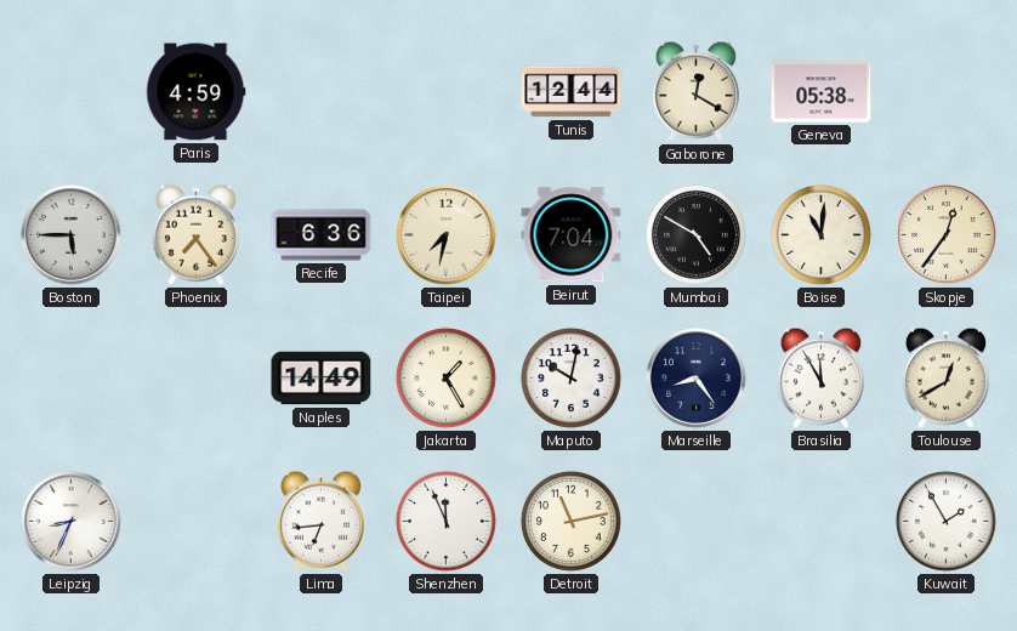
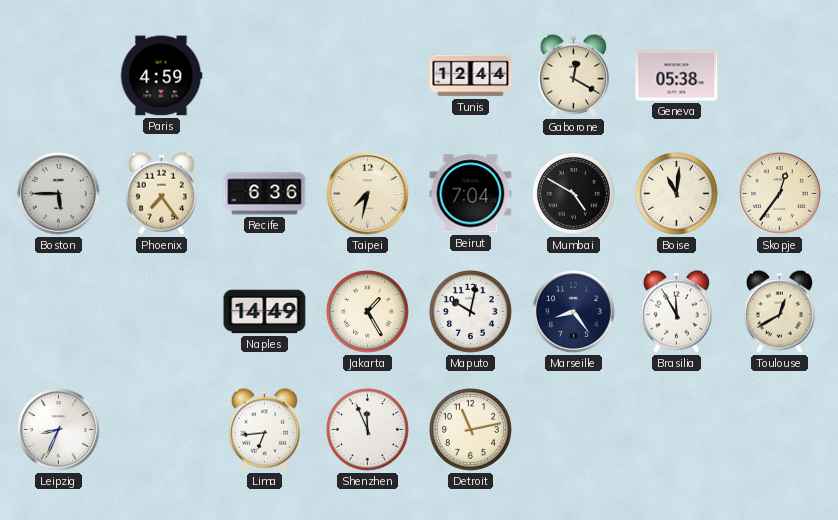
Kuwait: 1:55 -> none (945, 521)
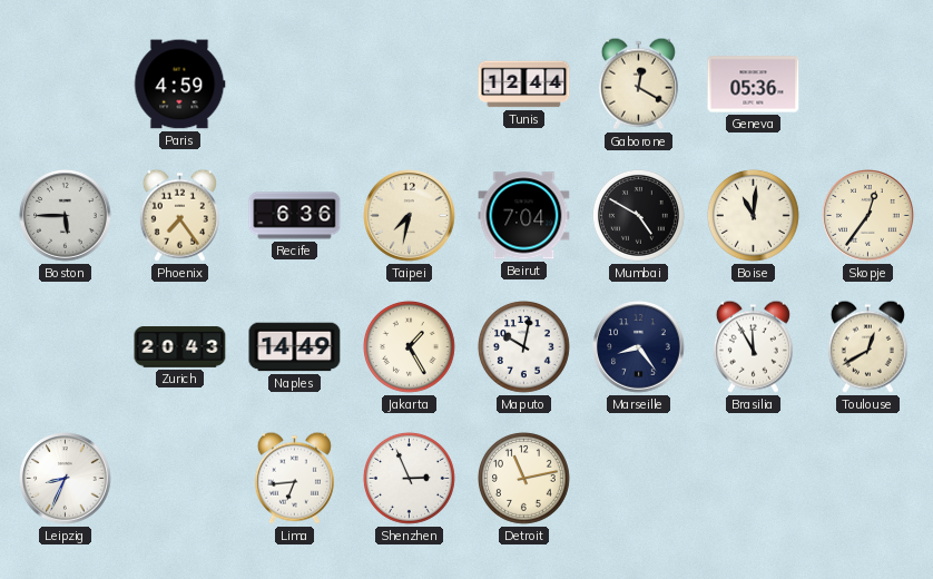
Geneva: 05:38 -> 05:36 (754, 85)
Zurich: none -> 20:43 (180, 347)
Shenzhen: 11:56 -> 2:56 (409, 478)
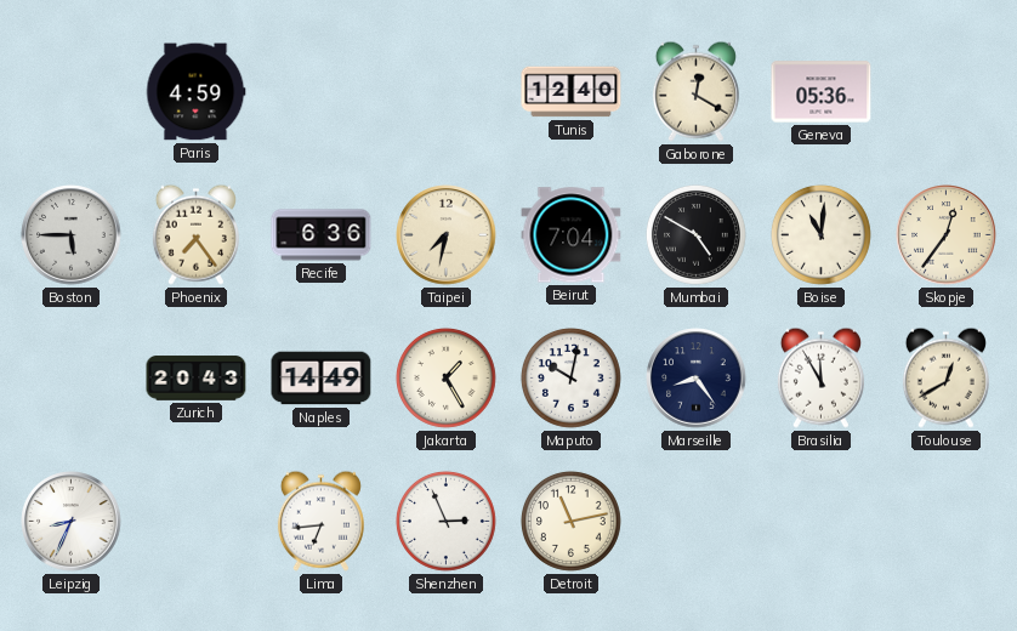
Tunis: 12:44 -> 12:40 (572, 92)
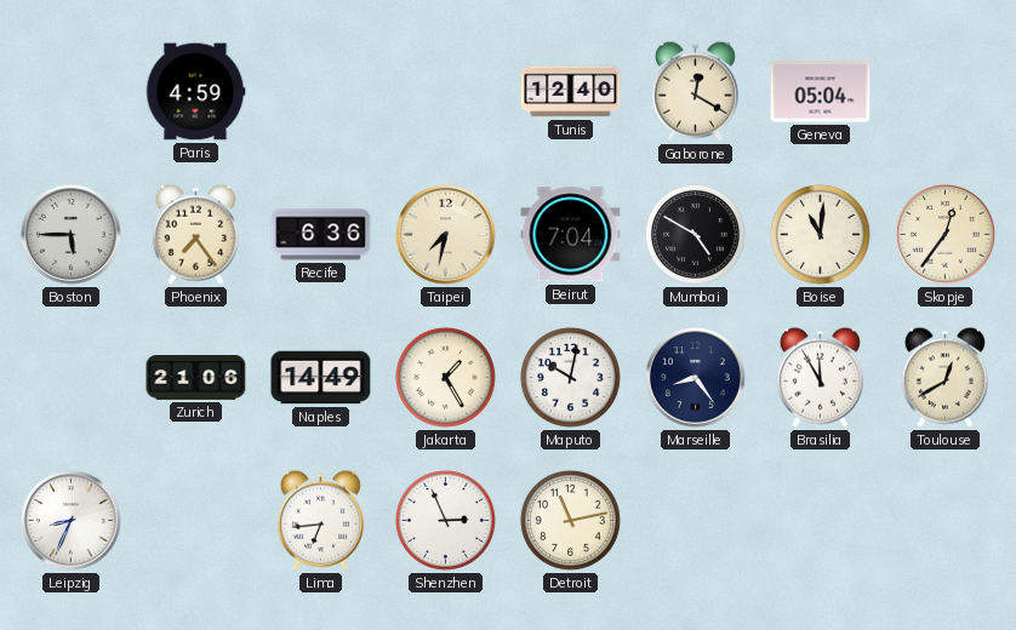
Geneva: 05:36 -> 05:04 (821, 92)
Zurich: 20:43 -> 21:06 (196, 378)
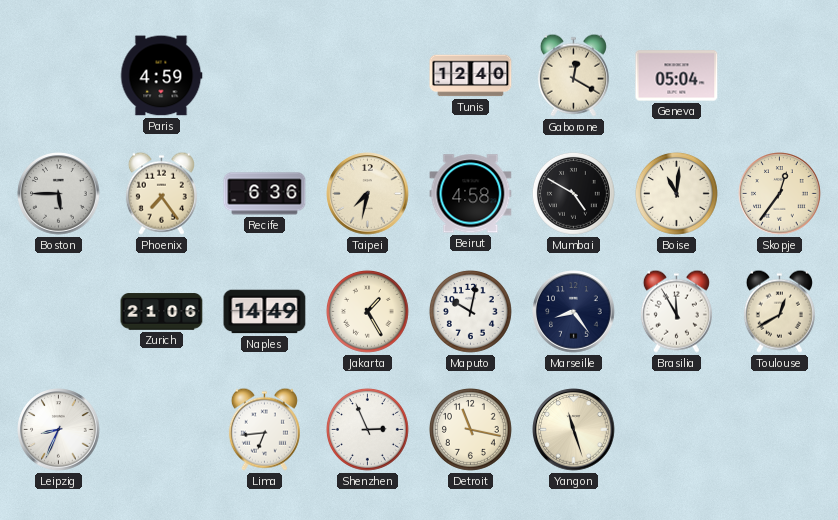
Beirut: 7:04 -> 4:58 (471, 194)
Detroit: 11:13 -> 11:17 (470, 429)
Yangon: none -> 11:27 (574, 430)
